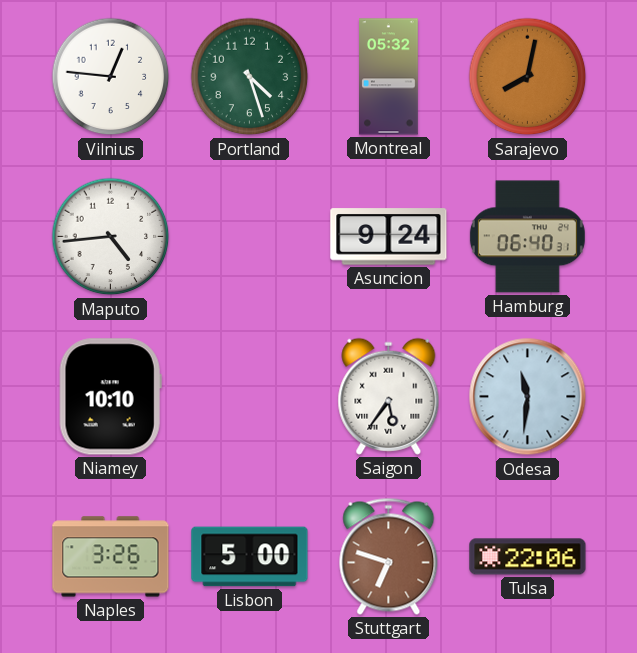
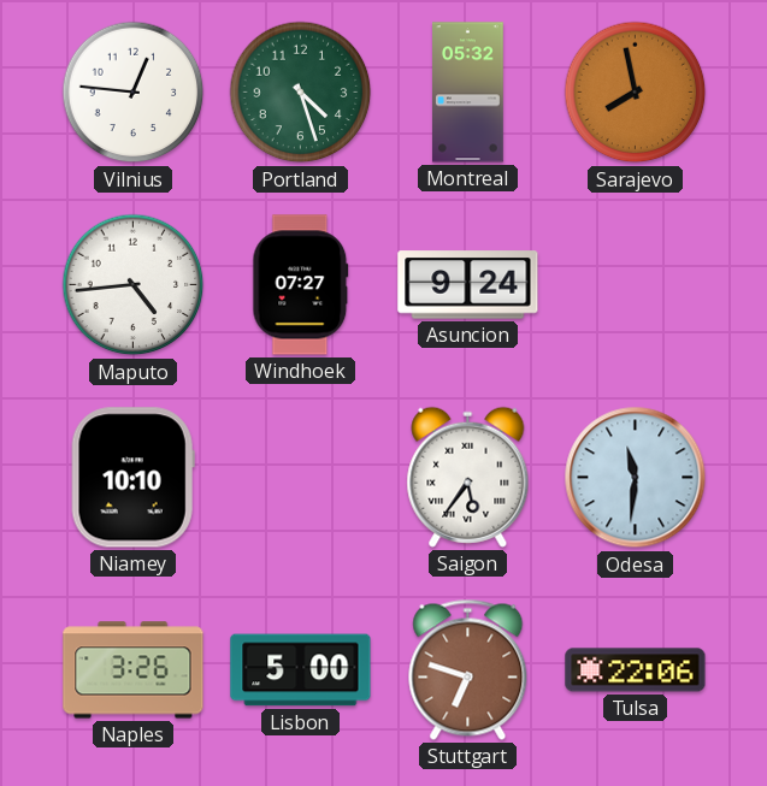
Sarajevo: 8:02 -> 7:58 (636, 93)
Windhoek: none -> 07:27 (301, 285)
Hamburg: 06:40 -> none (527, 237)
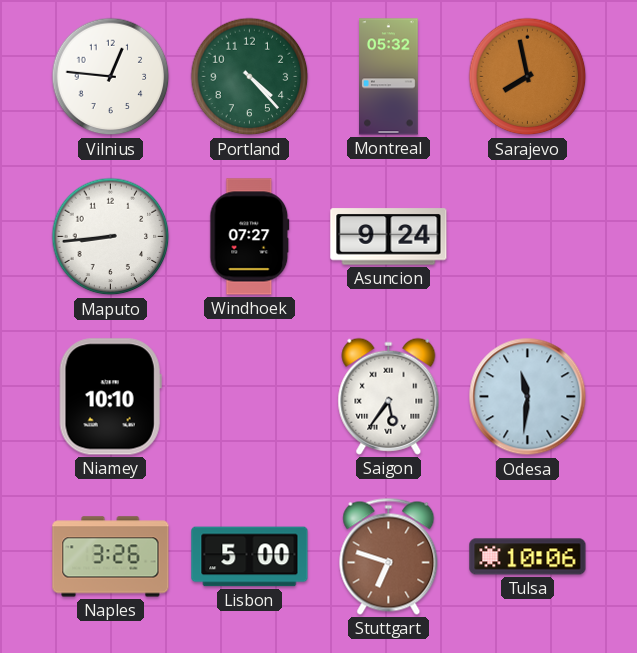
Portland: 4:27 -> 4:23 (250, 77)
Maputo: 4:44 -> 8:44 (111, 237)
Tulsa: 22:06 -> 10:06 (528, 557)
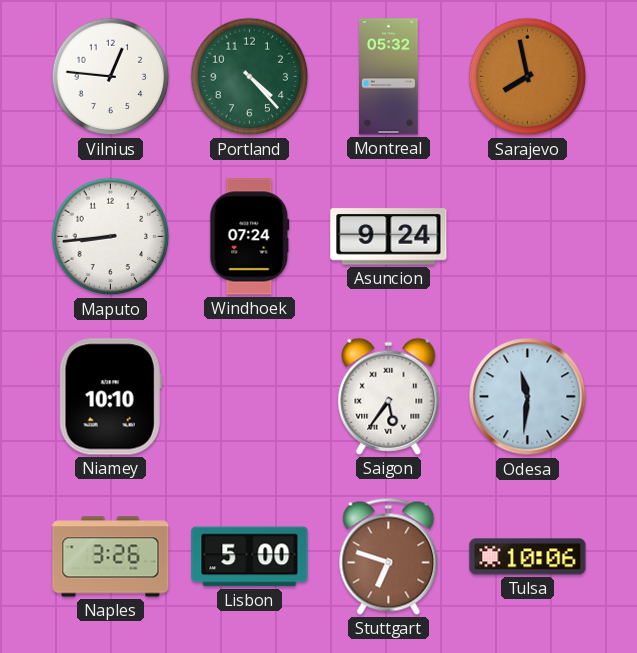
Windhoek: 07:27 -> 07:24 (250, 237)
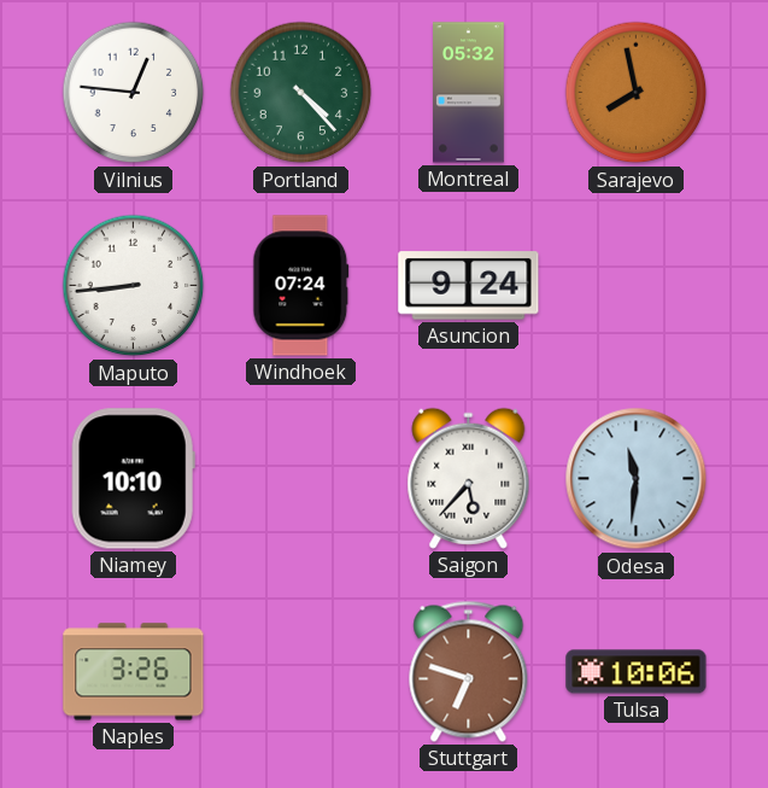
Saigon: 5:36 -> 5:37 (469, 478)
Lisbon: 5:00 -> none (250, 557)
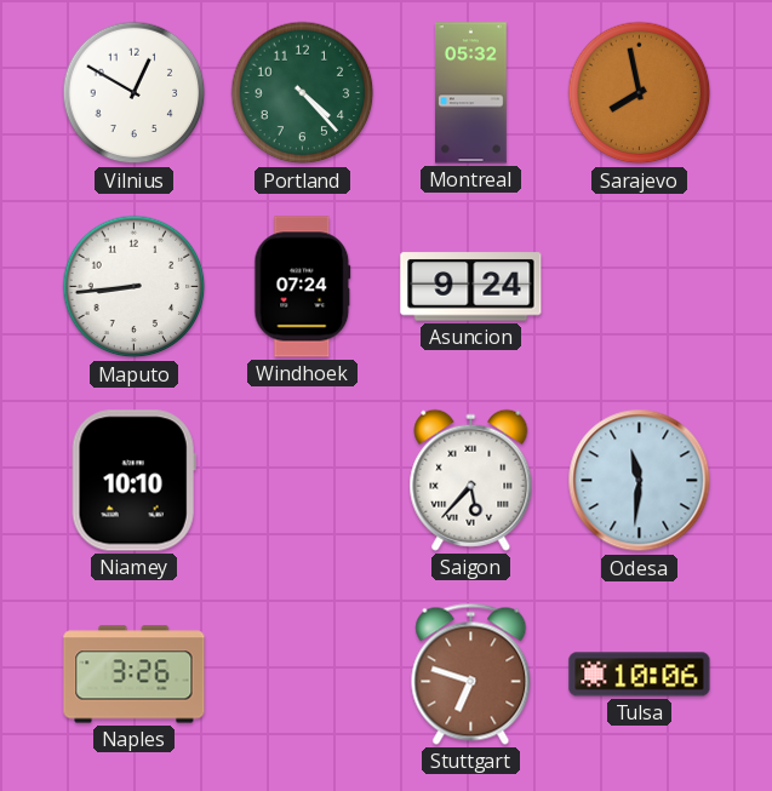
Vilnius: 12:46 -> 12:50 (135, 93)
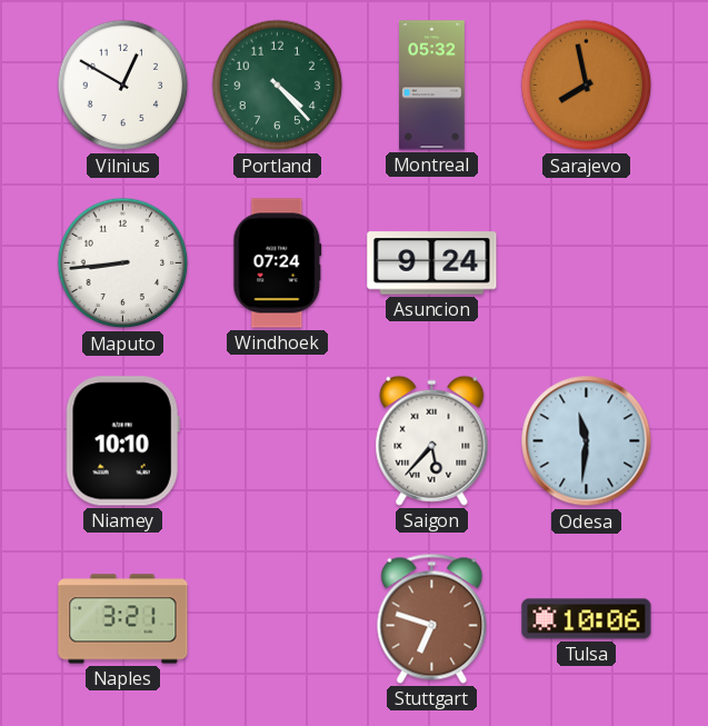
Naples: 3:26 -> 3:21 (123, 619)
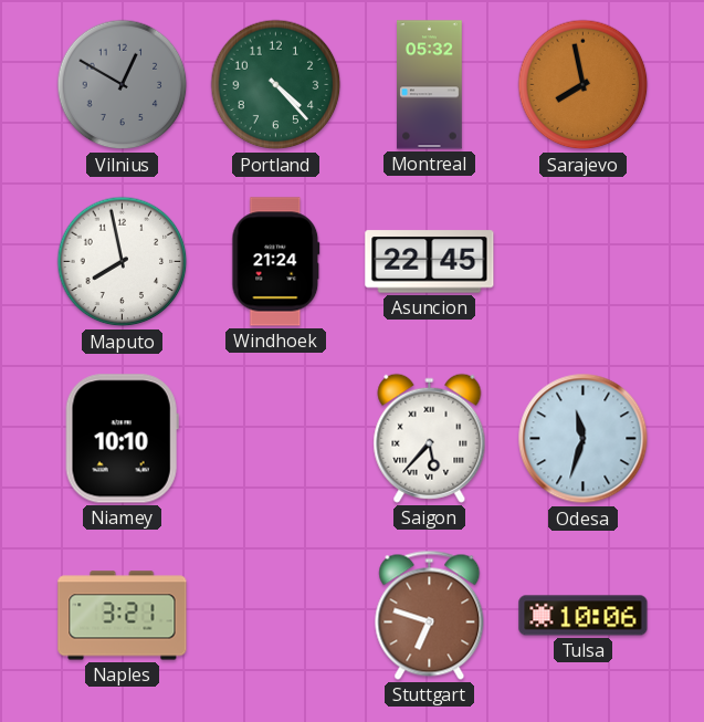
Vilnius dial: white -> grey (123, 85)
Maputo: 8:44 -> 7:58 (123, 262)
Windhoek: 07:24 -> 21:24 (276, 262)
Asuncion: 9:24 -> 22:45 (430, 262)
Odesa: 11:31 -> 11:33 (584, 439)
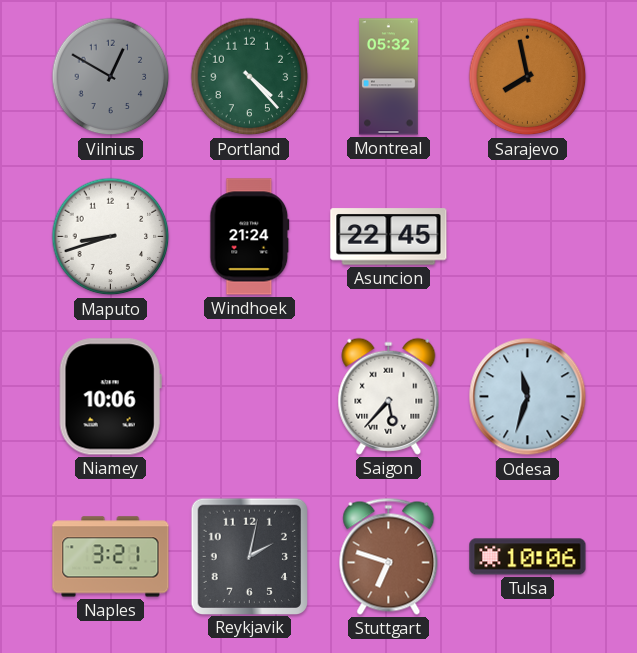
Maputo: 7:58 -> 8:42 (111, 237)
Niamey: 10:10 -> 10:06 (110, 397)
Reykjavik: none -> 2:02 (249, 556)
